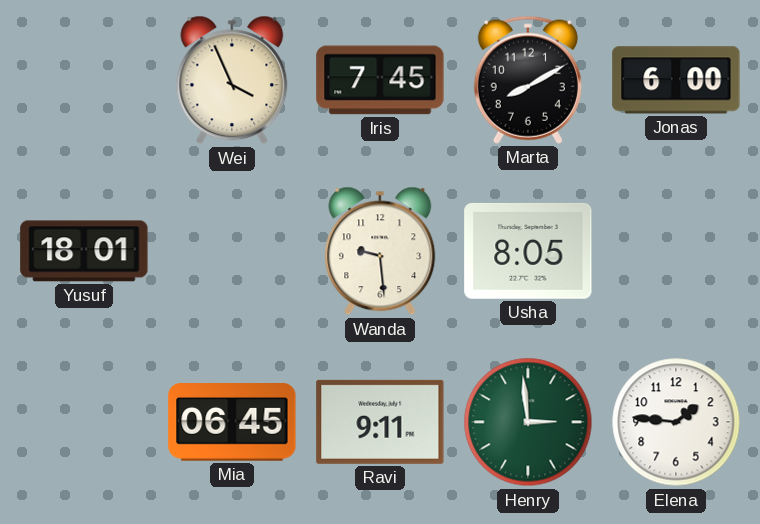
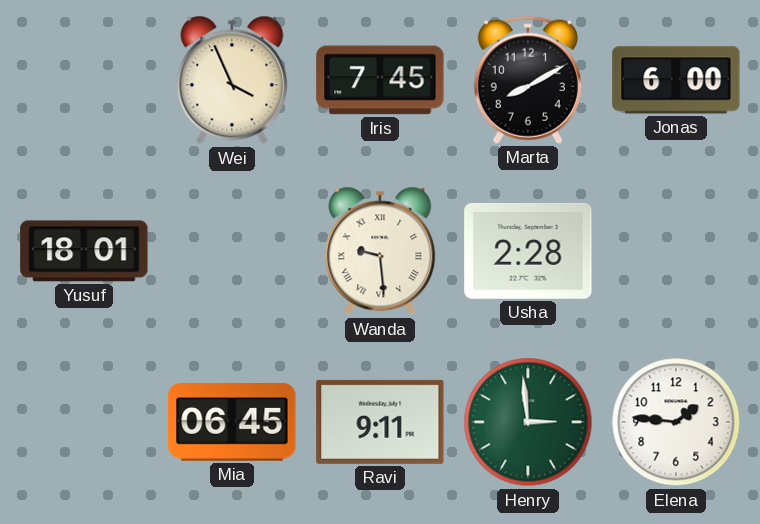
Wanda numerals: Arabic -> Roman (380, 251)
Usha: 8:05 -> 2:28 (528, 251)
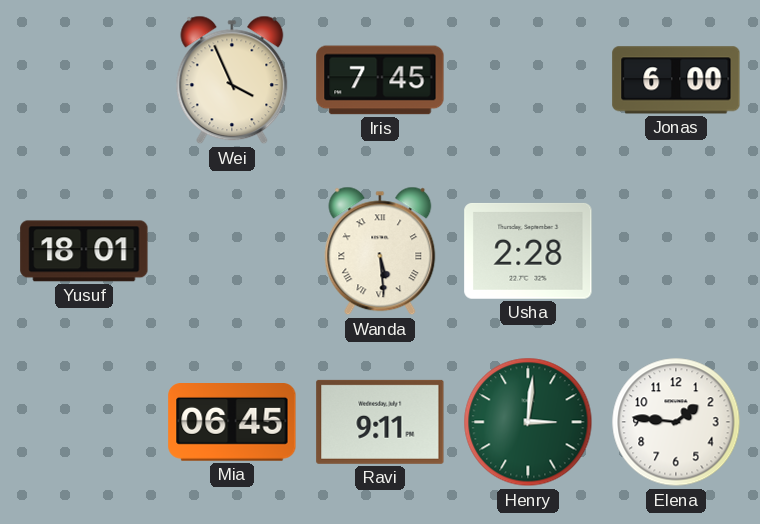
Marta: 8:10 -> none (528, 80)
Wanda: 9:29 -> 5:29 (380, 251)
Henry: 2:59 -> 3:01 (528, 422)
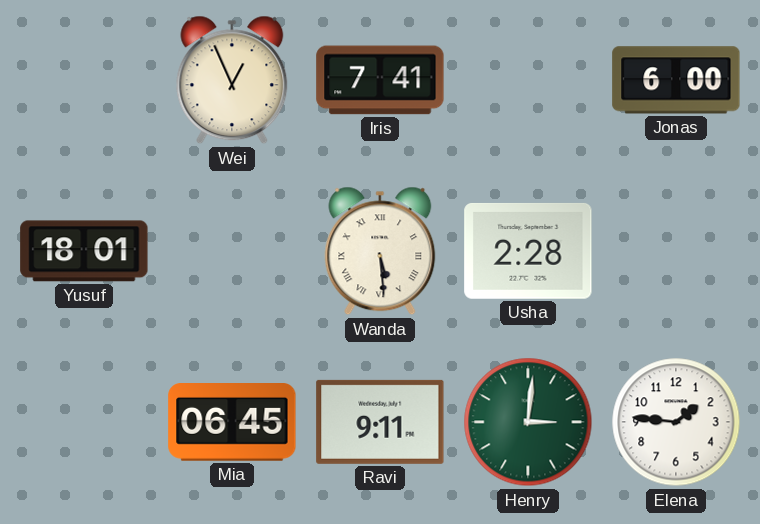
Wei: 3:56 -> 12:56 (232, 80)
Iris: 7:45 -> 7:41 (380, 80)
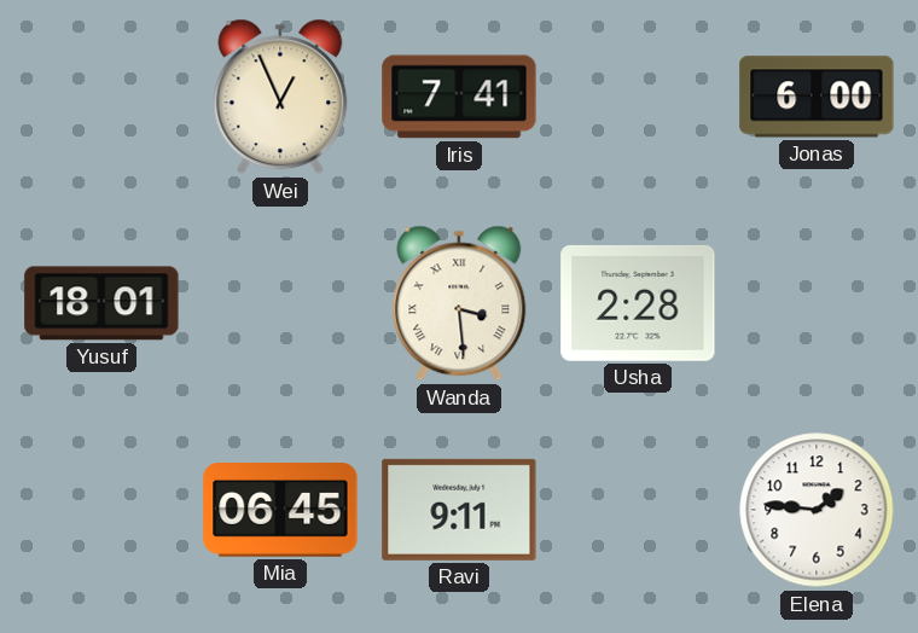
Wanda: 5:29 -> 3:29 (459, 303)
Henry: 3:01 -> none (528, 422)
